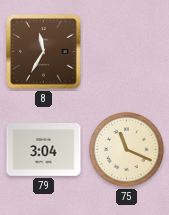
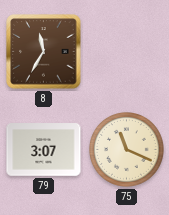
79: 3:04 -> 3:07 (44, 150)
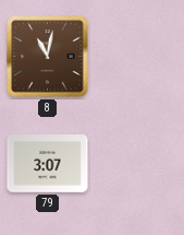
8: 11:35 -> 11:02 (48, 57)
75: 11:19 -> none (127, 150)
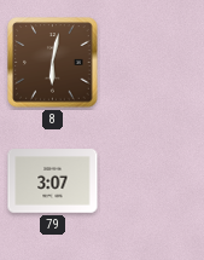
8: 11:02 -> 6:02 (53, 63)
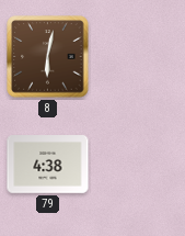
79: 3:07 -> 4:38 (48, 165)
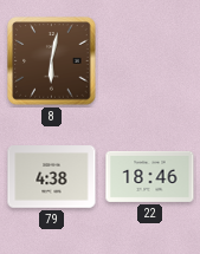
22: none -> 18:46 (150, 176)
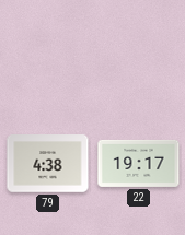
8: 6:02 -> none (52, 61)
22: 18:46 -> 19:17 (139, 163)
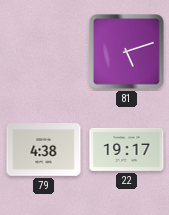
81: none -> 5:12 (127, 52)
